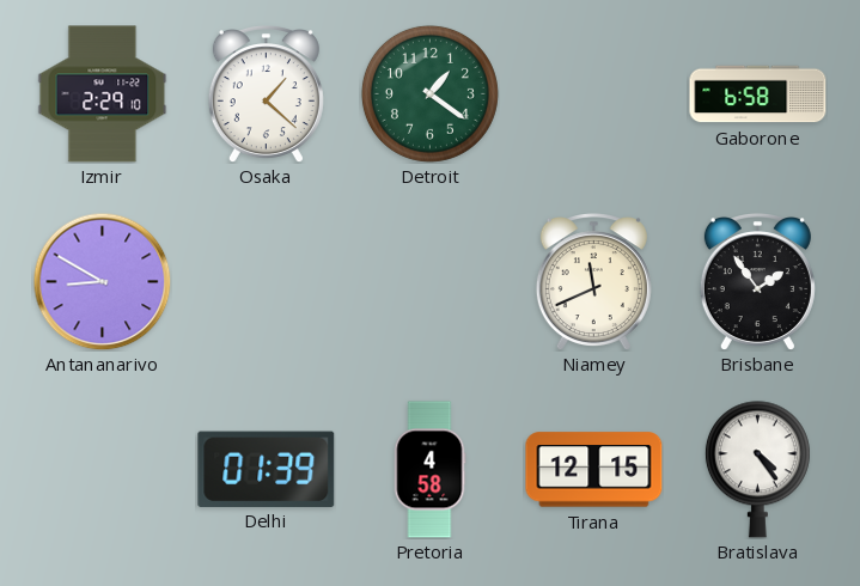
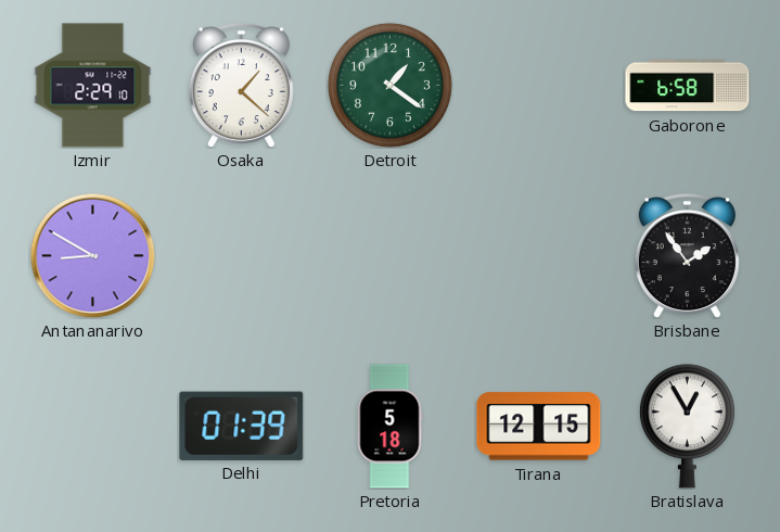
Niamey: 11:41 -> none (593, 282)
Pretoria: 4:58 -> 5:18 (389, 427)
Bratislava: 4:24 -> 12:55 (687, 427)
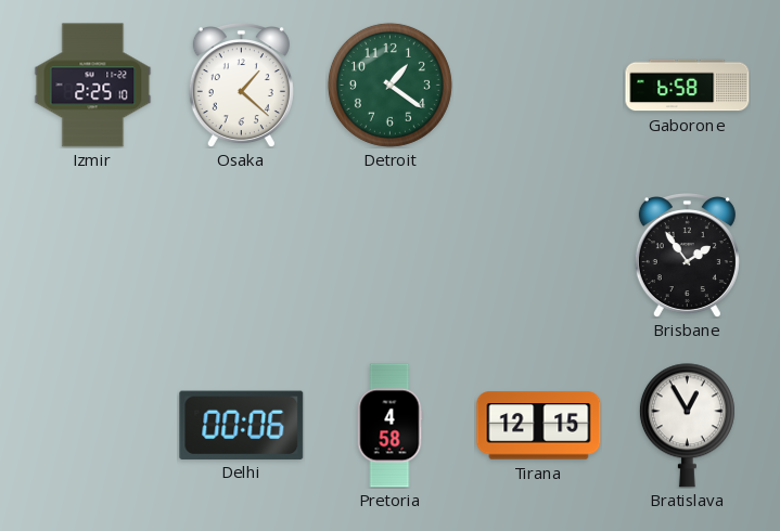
Izmir: 2:29 -> 2:25 (93, 86)
Antananarivo: 8:50 -> none (92, 255)
Delhi: 01:39 -> 00:06 (242, 425)
Pretoria: 5:18 -> 4:58 (389, 426)
